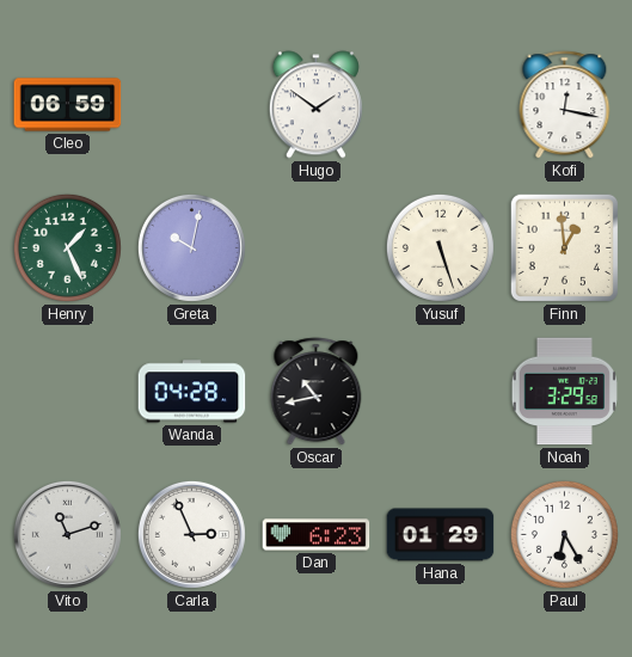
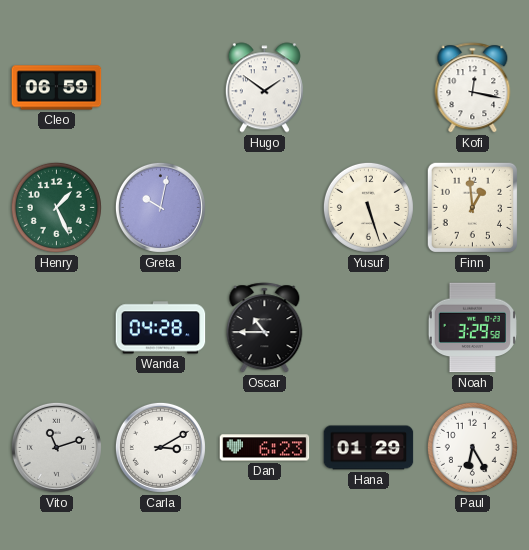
Oscar: 10:43 -> 10:45 (265, 328)
Carla: 2:56 -> 3:10 (160, 447)
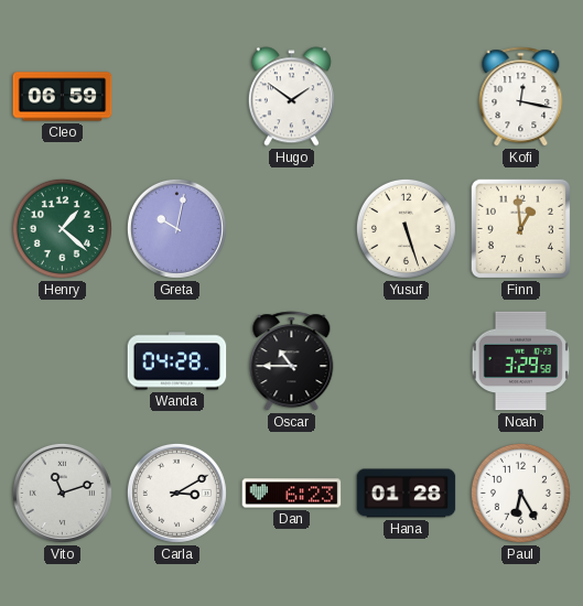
Henry: 1:26 -> 1:22 (62, 228)
Hana: 01:29 -> 01:28 (407, 494)
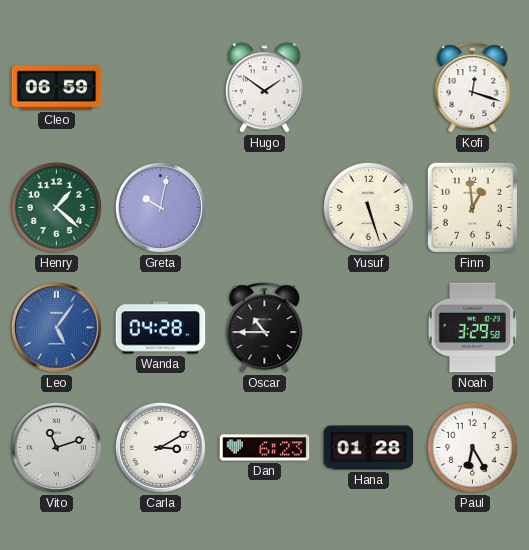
Kofi: 12:17 -> 12:18 (473, 88)
Leo: none -> 5:06 (56, 327)
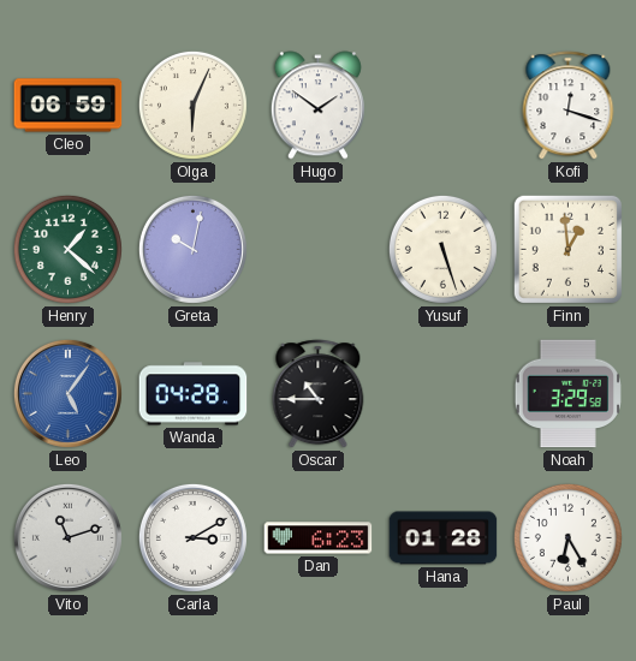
Olga: none -> 6:04 (192, 105)
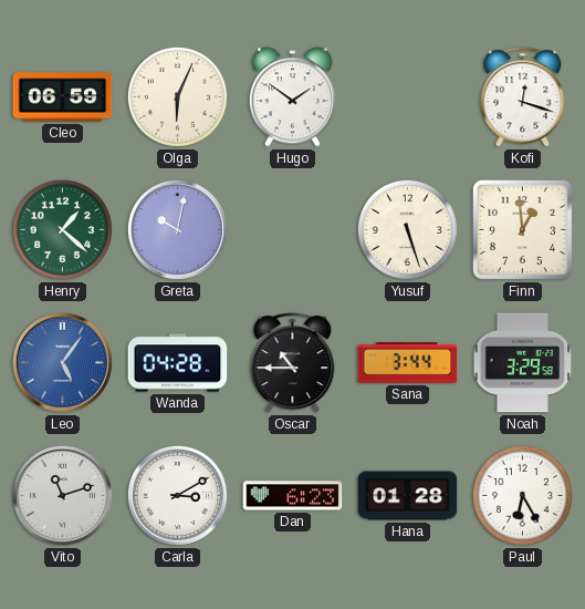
Sana: none -> 3:44 (408, 363)
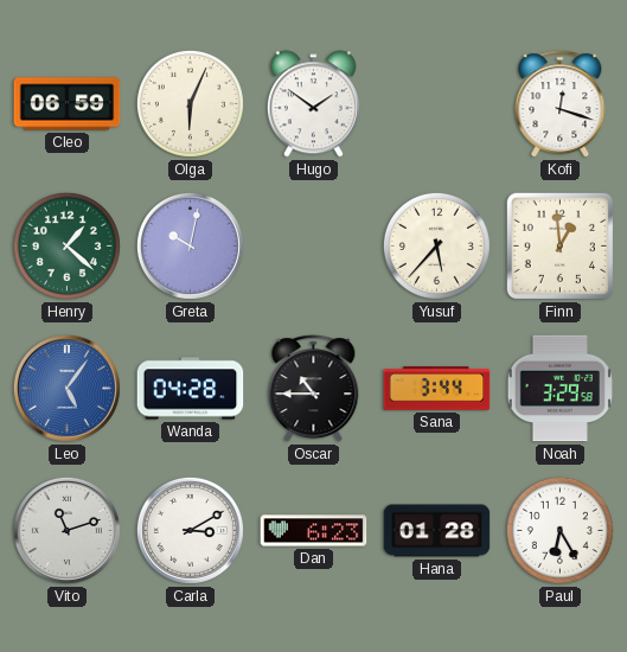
Yusuf: 5:27 -> 5:37 (436, 245)
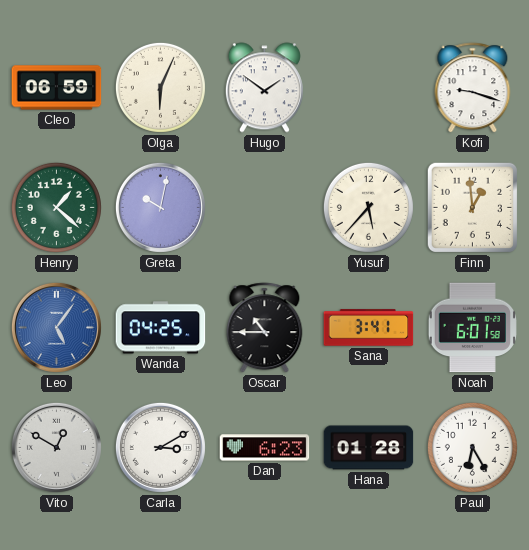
Kofi: 12:18 -> 9:18 (473, 88)
Wanda: 04:28 -> 04:25 (161, 328)
Sana: 3:44 -> 3:41 (369, 328)
Noah: 3:29 -> 6:01 (472, 328)
Vito: 11:12 -> 12:50 (56, 447)
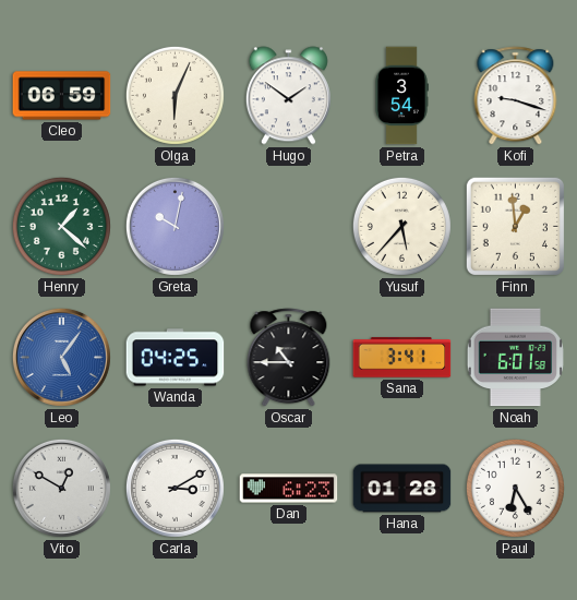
Petra: none -> 3:54 (401, 96)
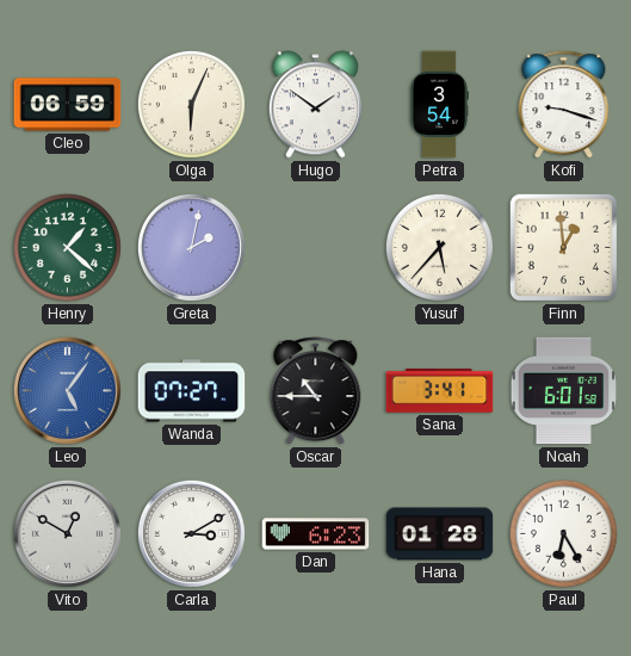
Greta: 10:02 -> 2:02 (191, 247)
Wanda: 04:25 -> 07:27 (192, 391)
